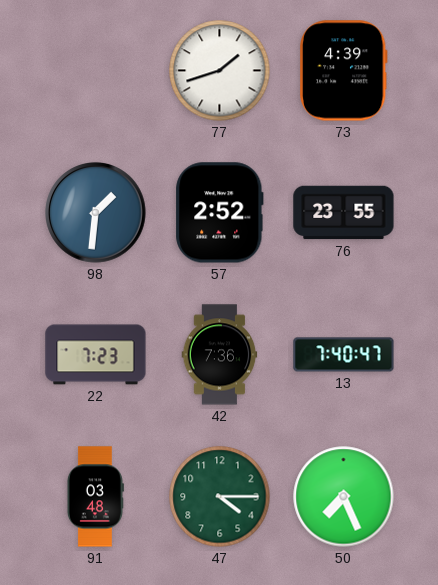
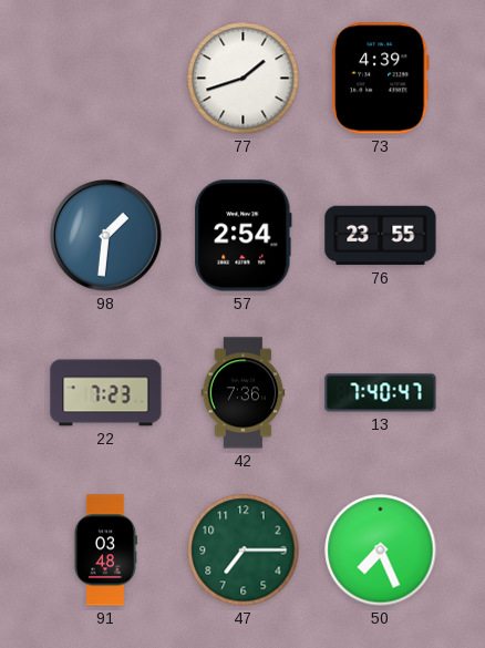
57: 2:52 -> 2:54 (244, 236)
47: 4:15 -> 7:15 (244, 551)
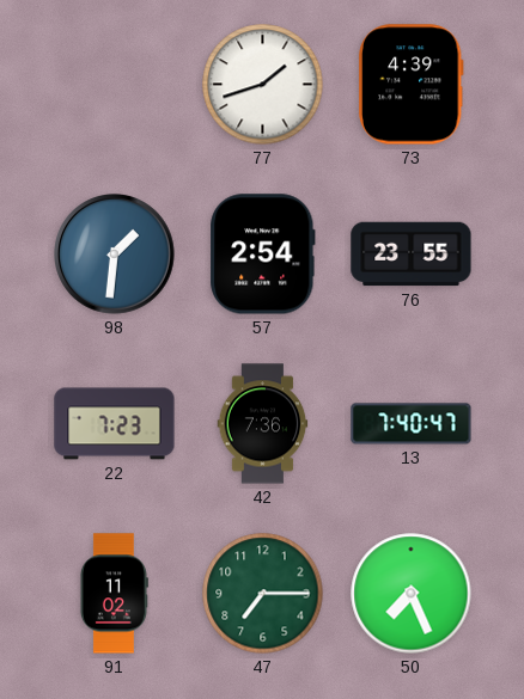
91: 03:48 -> 11:02 (114, 594)
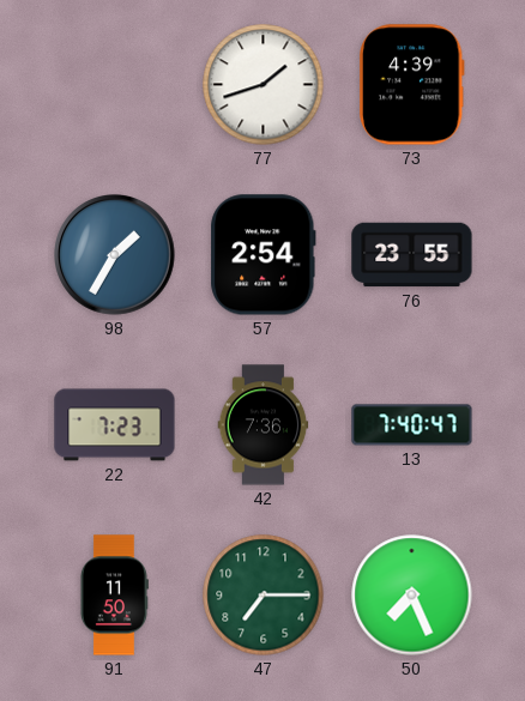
98: 1:31 -> 1:35 (115, 255)
91: 11:02 -> 11:50 (114, 596)
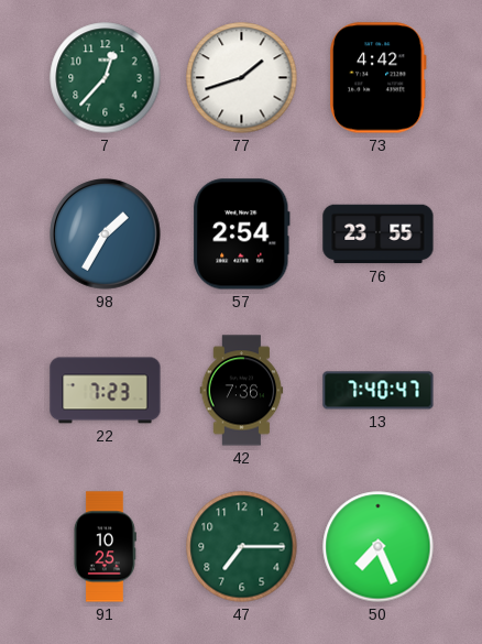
7: none -> 12:37 (106, 78)
73: 4:39 -> 4:42 (377, 78)
91: 11:50 -> 10:25 (105, 547)
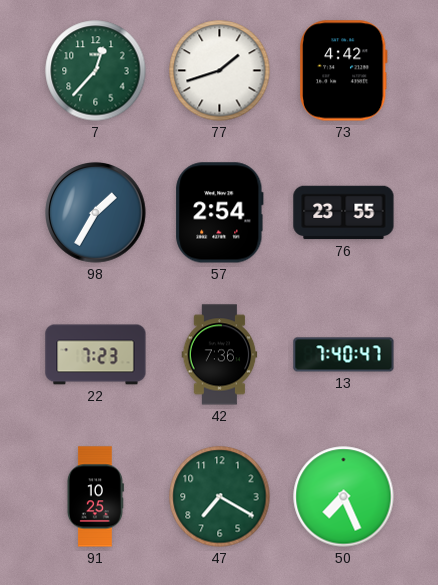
47: 7:15 -> 7:20 (220, 497)
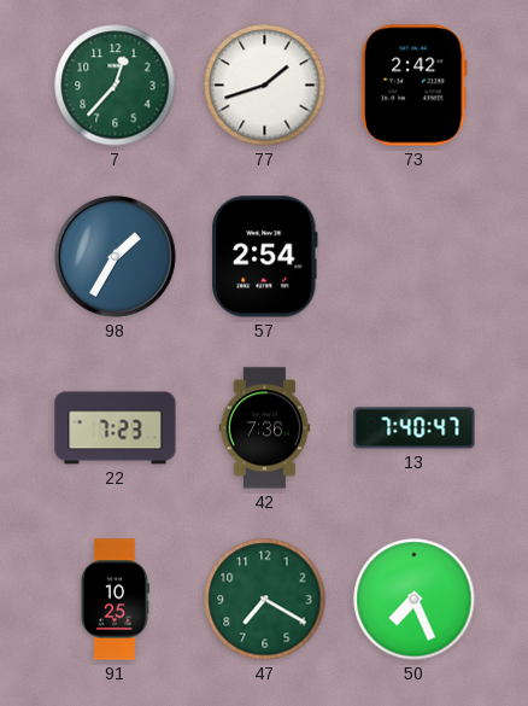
73: 4:42 -> 2:42 (413, 86)
76: 23:55 -> none (344, 213)
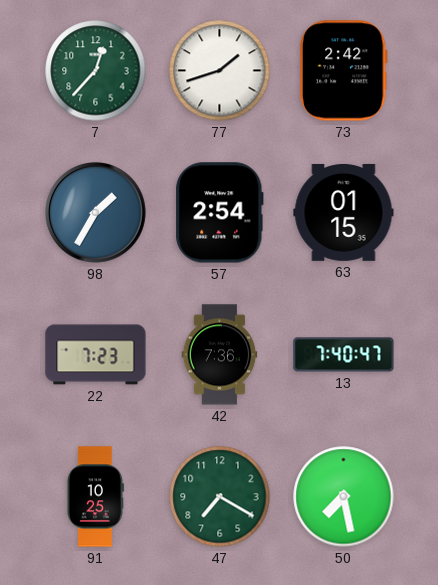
63: none -> 01:15 (344, 212)
50: 7:26 -> 7:28 (344, 497)
